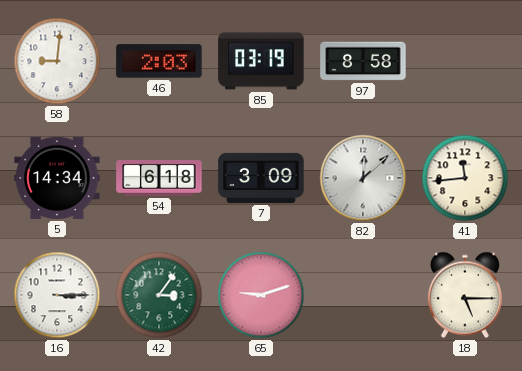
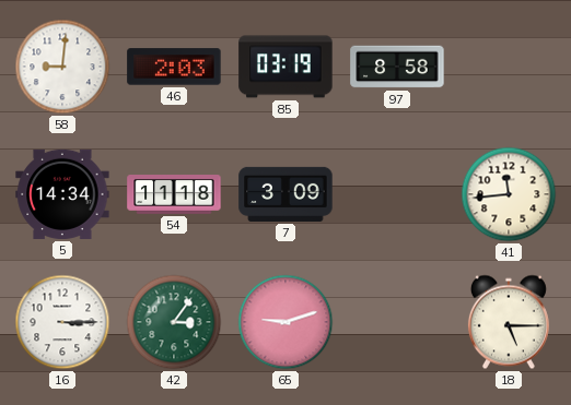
54: 6:18 -> 11:18 (174, 195)
82: 12:08 -> none (363, 178)
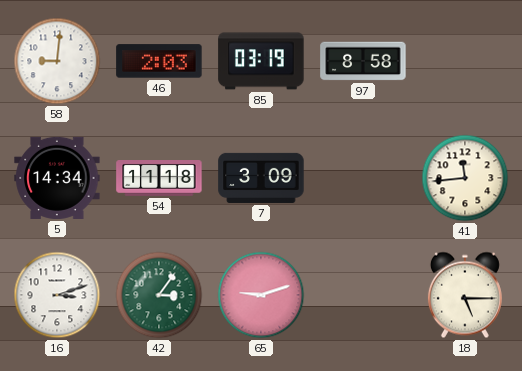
16: 3:15 -> 3:12 (57, 295)
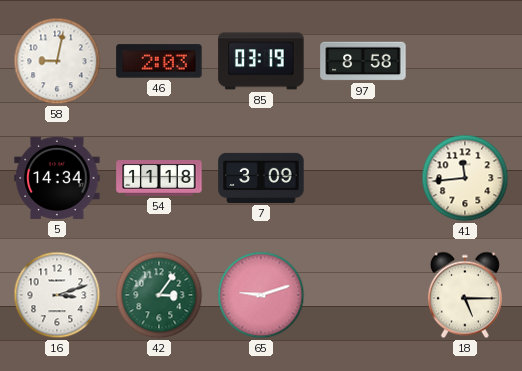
58: 9:01 -> 9:02 (57, 61)
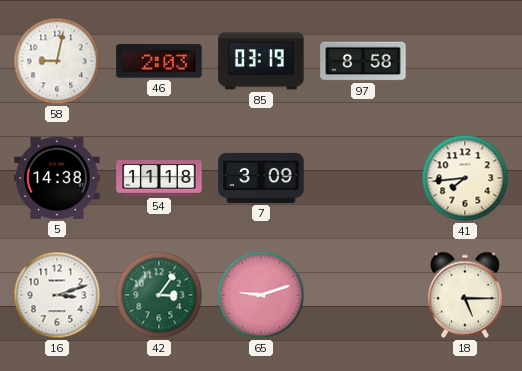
5: 14:34 -> 14:38 (57, 178)
41: 11:44 -> 7:44 (465, 178)
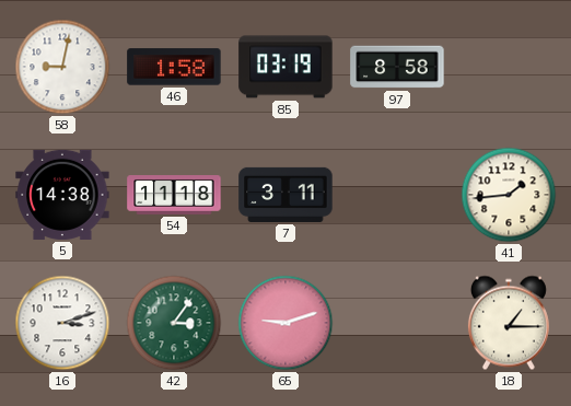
46: 2:03 -> 1:58 (174, 67)
7: 3:09 -> 3:11 (285, 195)
41: 7:44 -> 1:44 (509, 195)
18: 5:15 -> 1:15 (509, 323)
